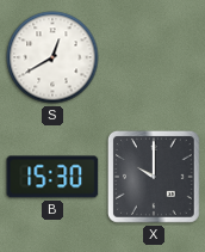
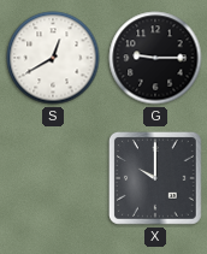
G: none -> 9:15 (155, 58)
B: 15:30 -> none (52, 177)
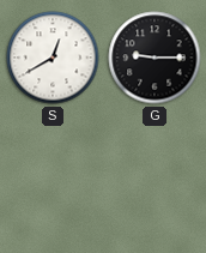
X: 10:00 -> none (156, 179)
